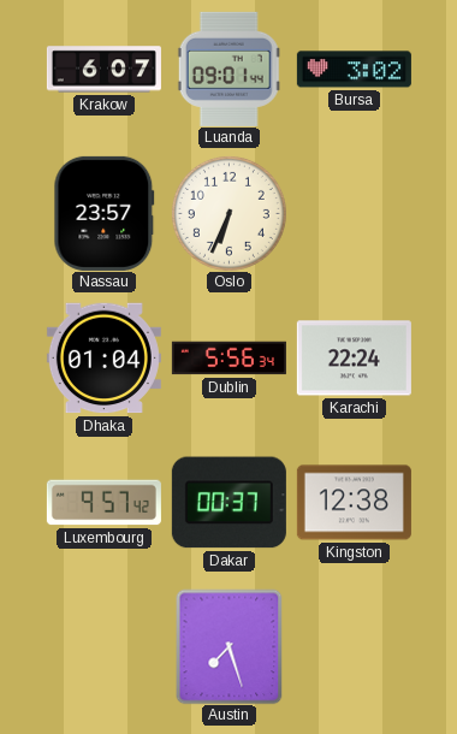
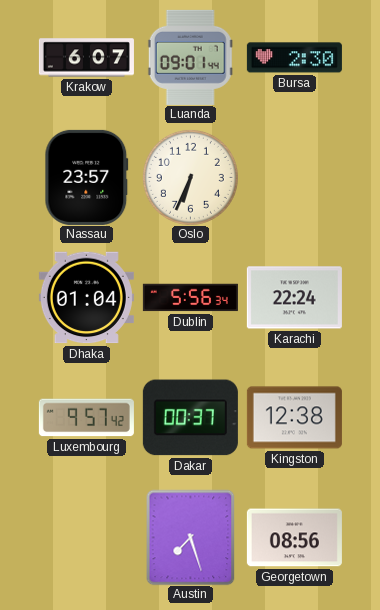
Bursa: 3:02 -> 2:30 (294, 58)
Georgetown: none -> 08:56 (294, 538)
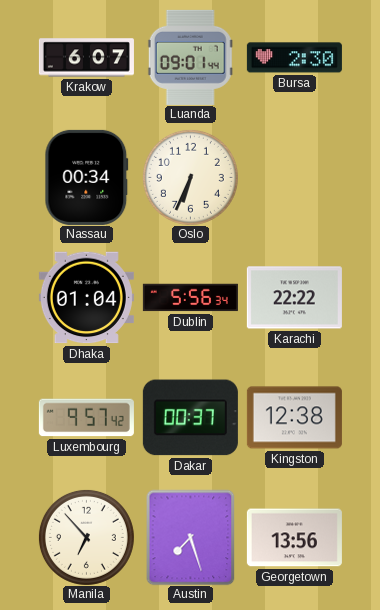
Nassau: 23:57 -> 00:34 (87, 177)
Karachi: 22:24 -> 22:22 (294, 298)
Manila: none -> 6:53 (86, 537)
Georgetown: 08:56 -> 13:56 (294, 538)
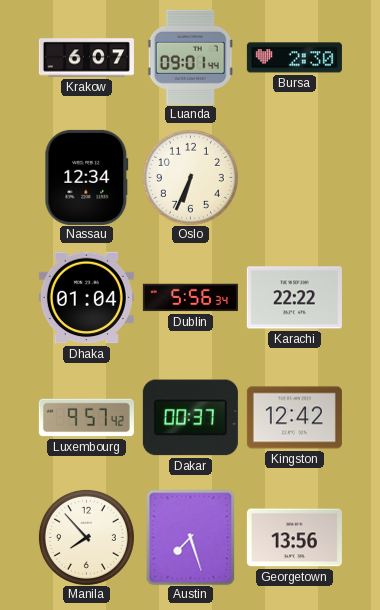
Nassau: 00:34 -> 12:34 (87, 177)
Kingston: 12:38 -> 12:42 (294, 418)
Manila: 6:53 -> 7:53 (86, 537)
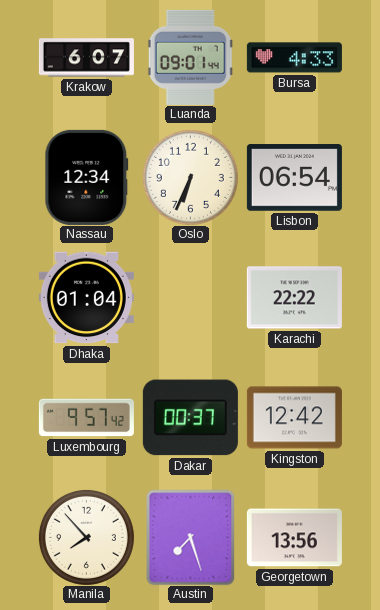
Bursa: 2:30 -> 4:33 (294, 58)
Lisbon: none -> 06:54 (294, 178)
Dublin: 5:56 -> none (190, 298)
